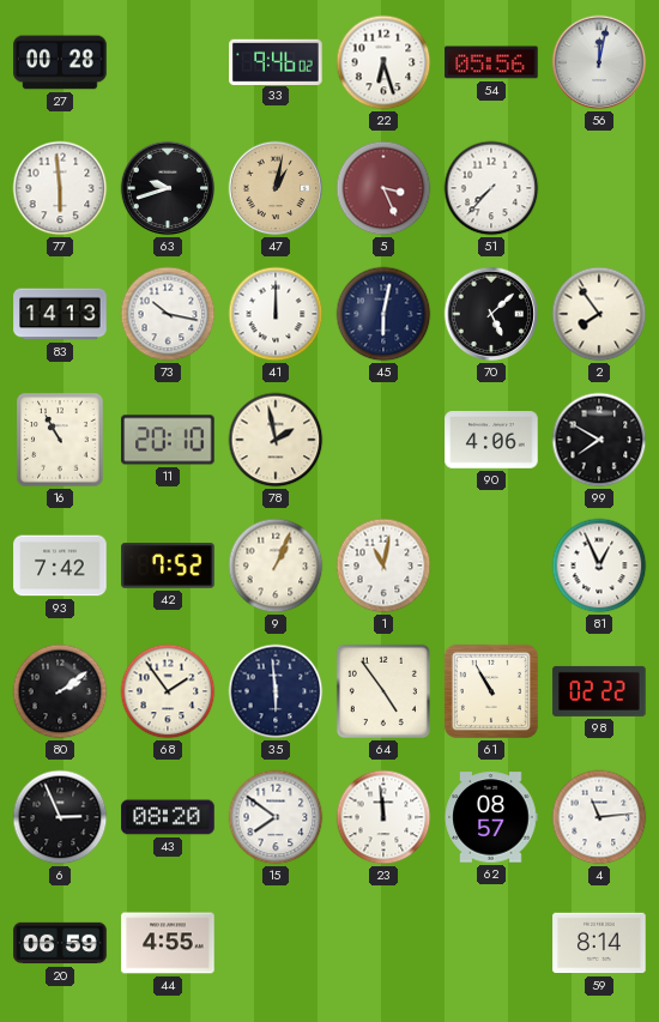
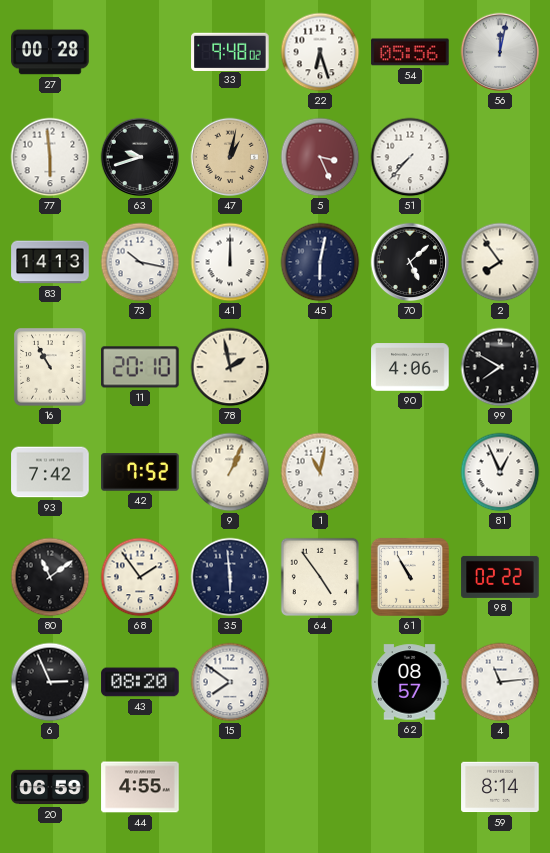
33: 9:46 -> 9:48 (230, 51)
80: 2:09 -> 11:09 (50, 577)
23: 11:59 -> none (383, 817)
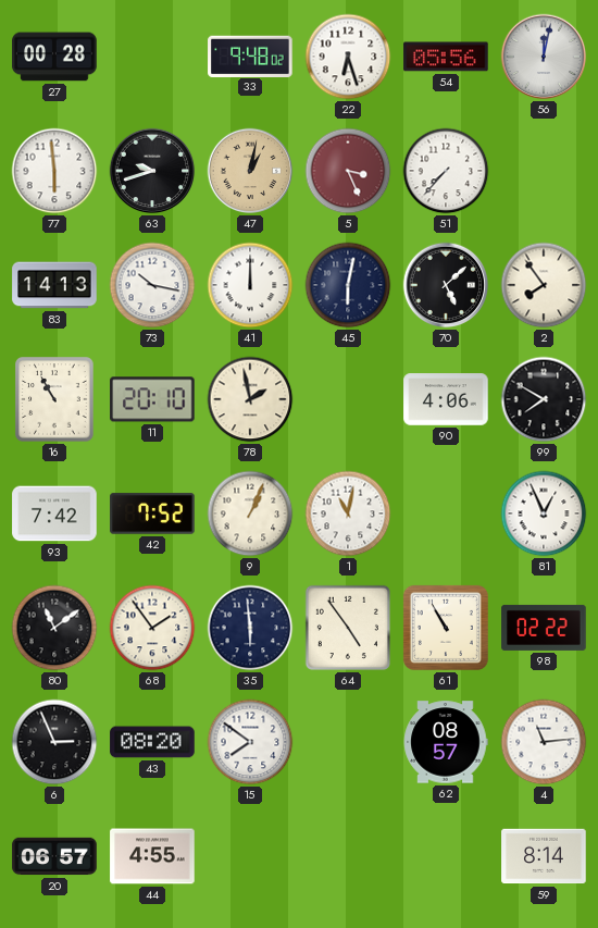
20: 06:59 -> 06:57 (54, 856)
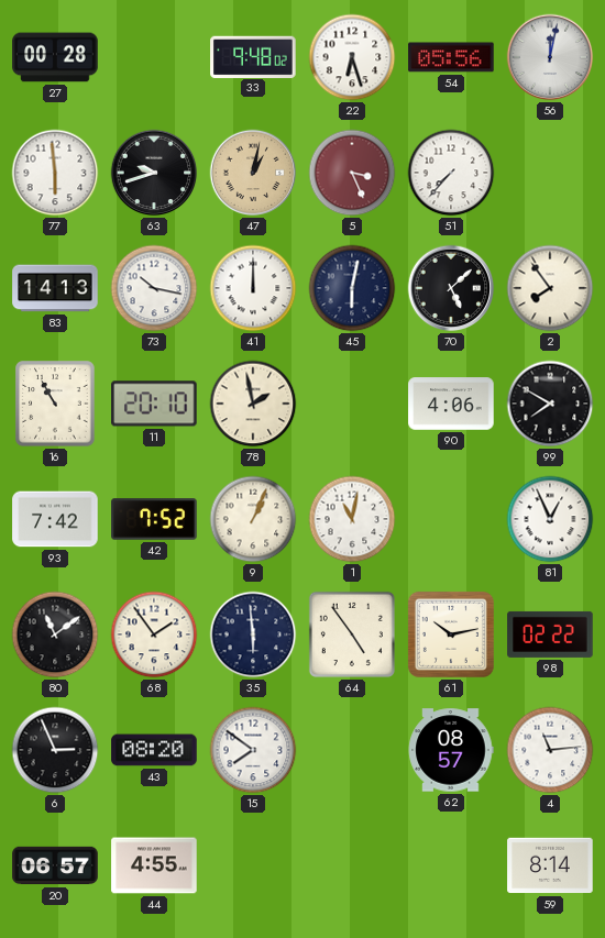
61: 10:55 -> 10:13 (451, 634)
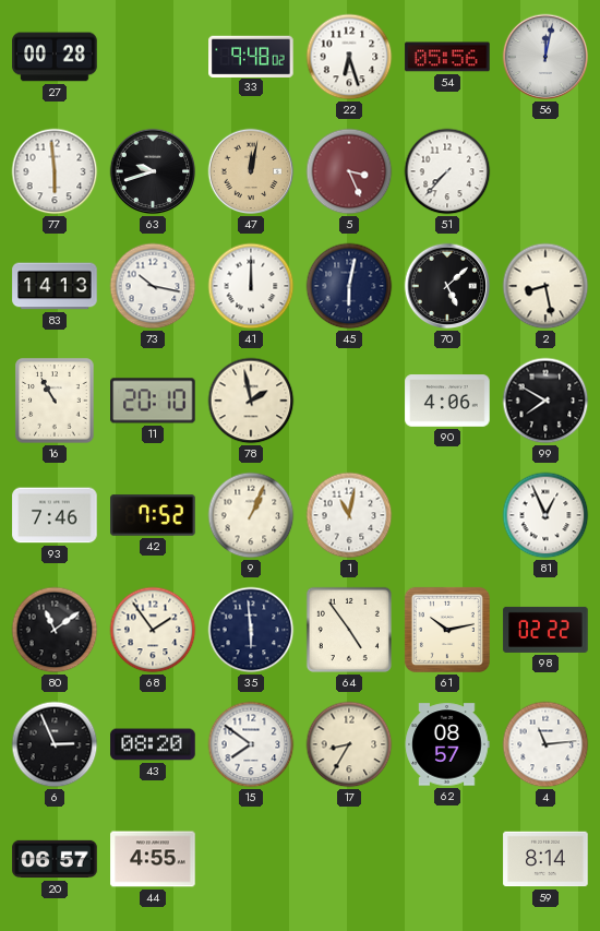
47: 1:02 -> 12:02 (251, 171)
2: 7:54 -> 8:28 (545, 286)
93: 7:42 -> 7:46 (55, 515)
17: none -> 8:35 (349, 744)
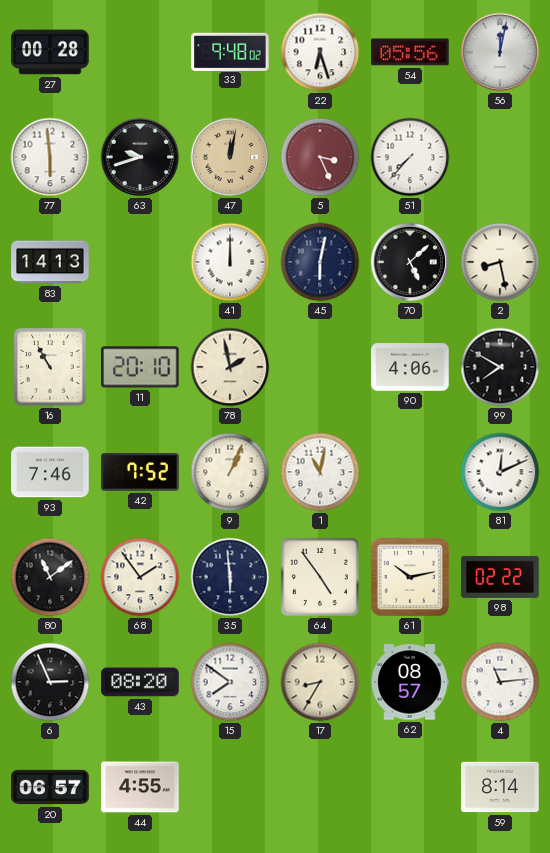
73: 10:17 -> none (153, 286)
81: 12:56 -> 12:11 (500, 472)
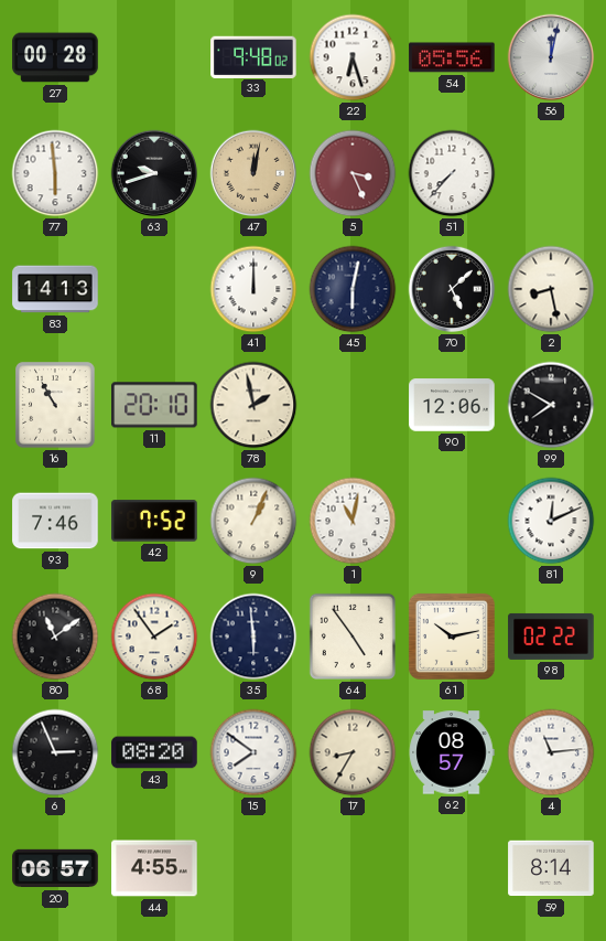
90: 4:06 -> 12:06 (452, 405)
